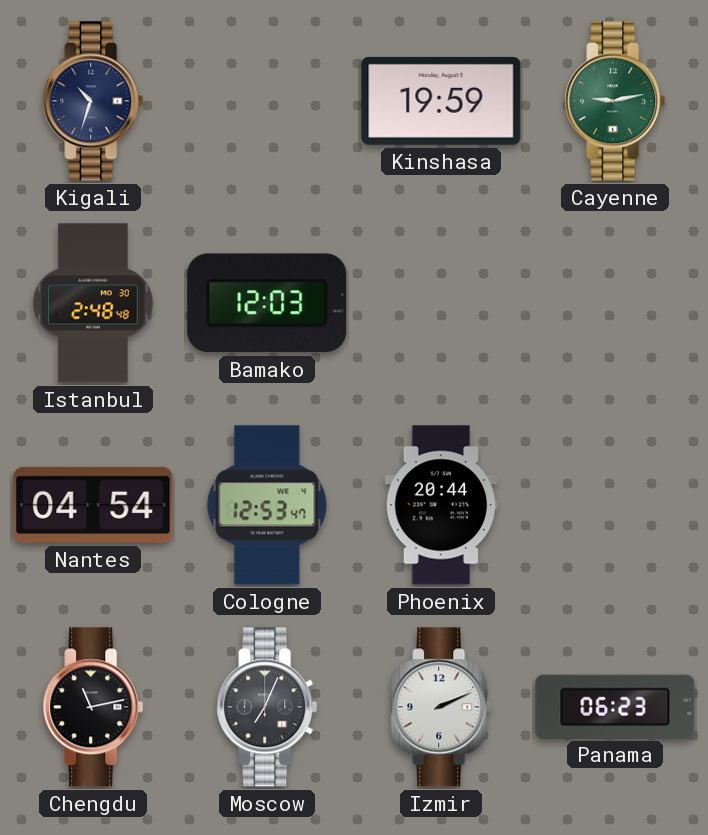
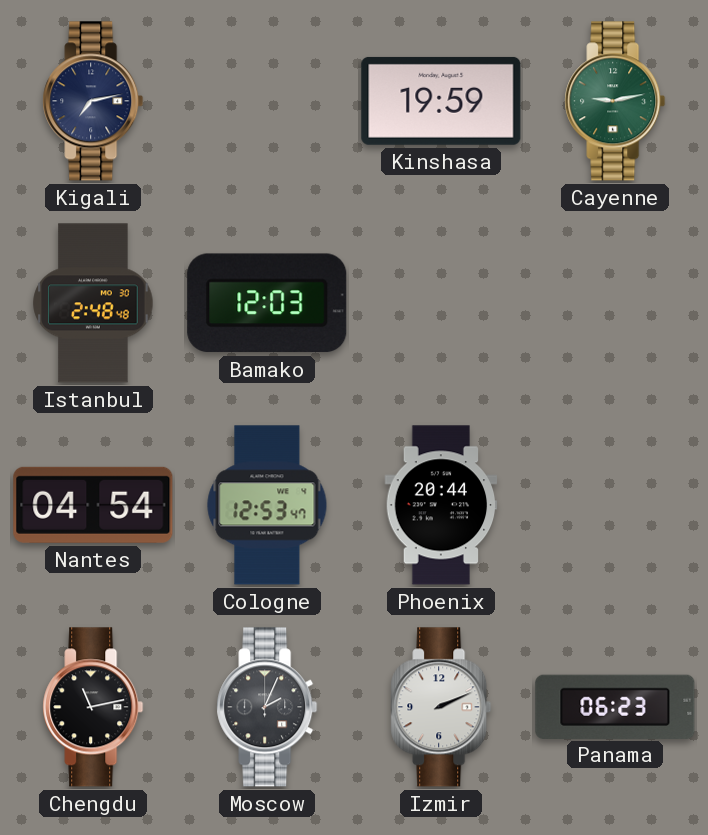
Kigali: 10:33 -> 7:13 (93, 101)
Moscow: 7:04 -> 2:04 (267, 707)
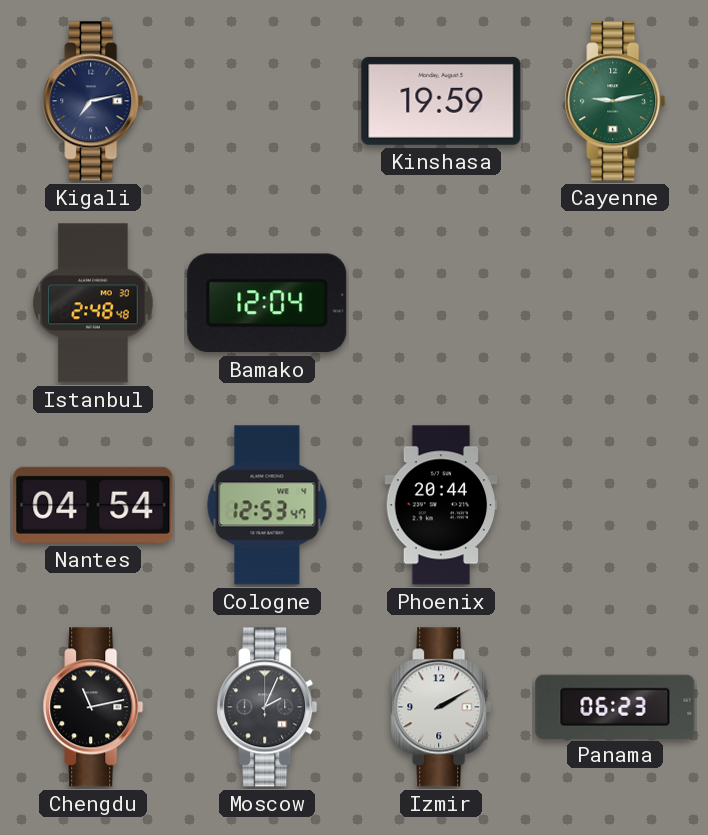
Bamako: 12:03 -> 12:04 (267, 303)
Izmir: 2:11 -> 2:10 (441, 707)
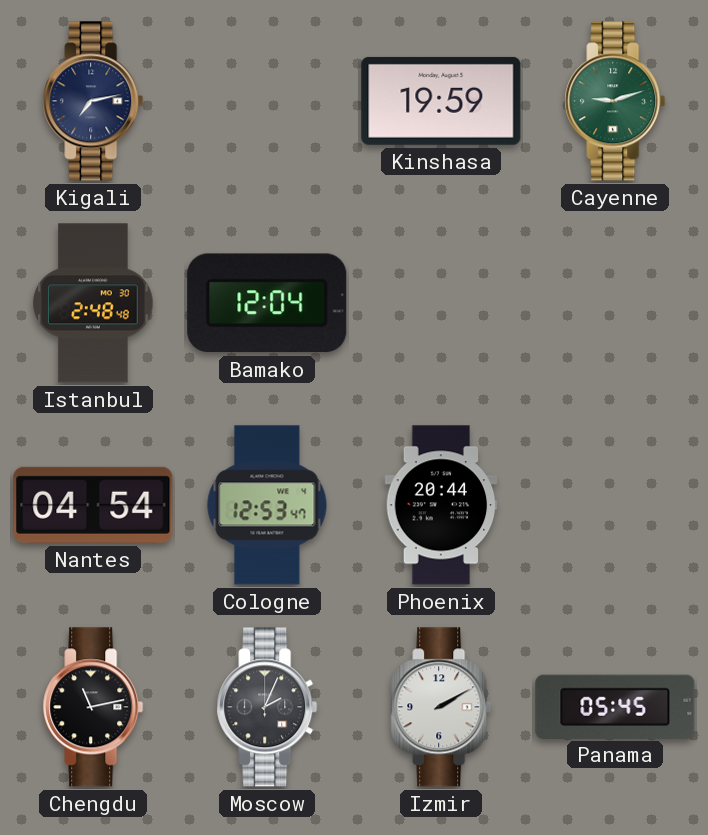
Cayenne: 9:13 -> 9:12 (615, 101)
Panama: 06:23 -> 05:45 (615, 706)
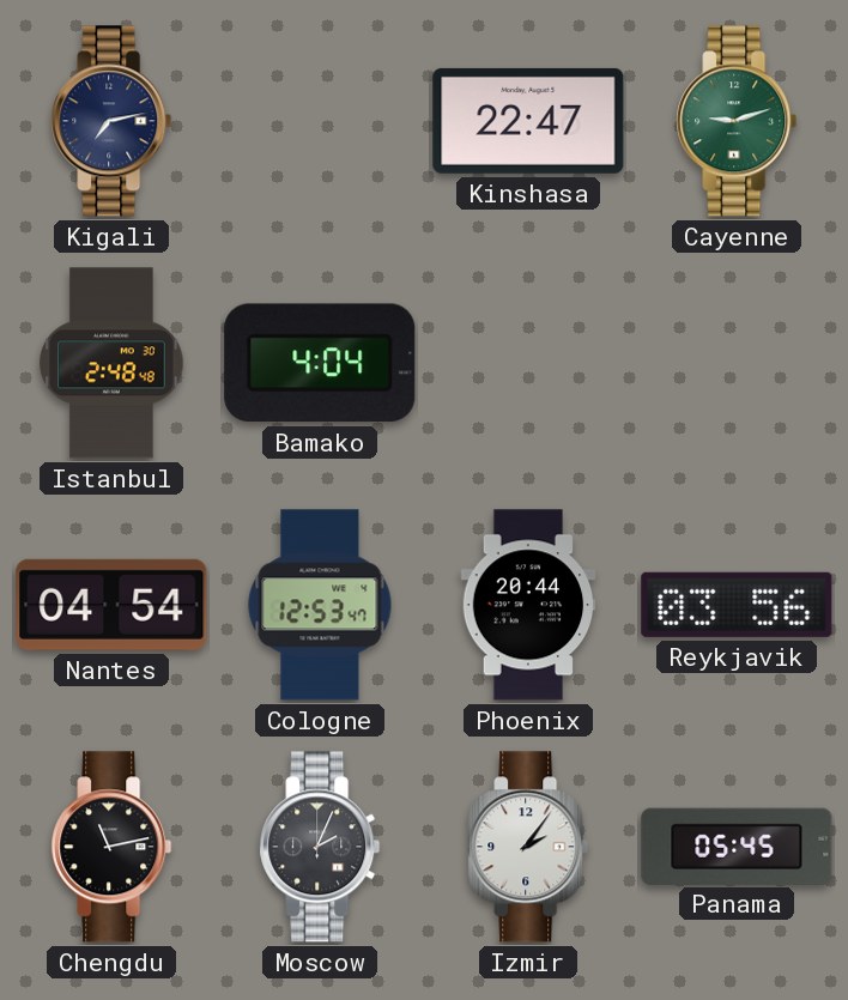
Kinshasa: 19:59 -> 22:47 (528, 121)
Bamako: 12:04 -> 4:04 (320, 363)
Reykjavik: none -> 03:56 (737, 605)
Izmir: 2:10 -> 2:06 (528, 847)
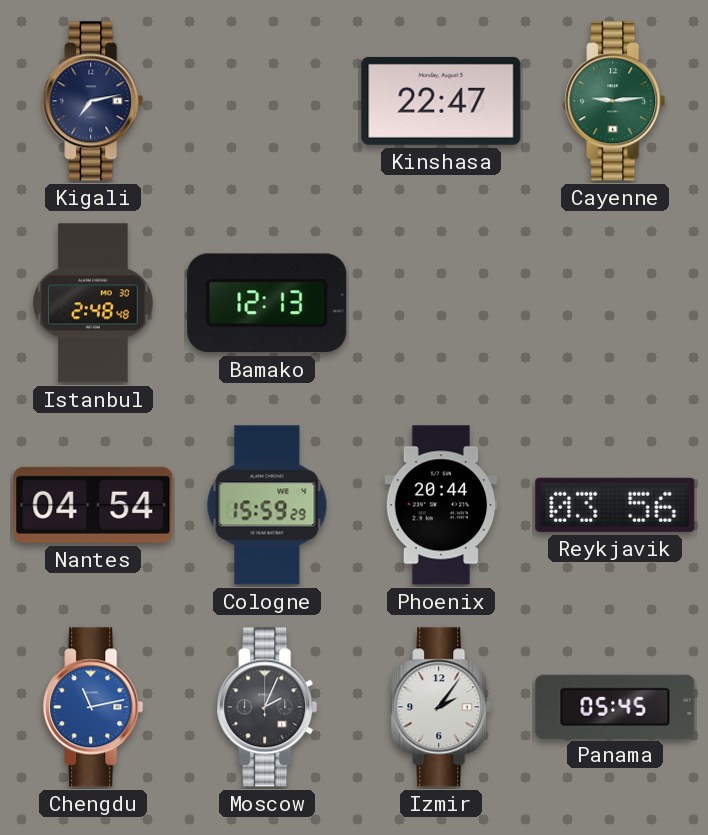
Cayenne: 9:12 -> 9:14 (615, 101)
Bamako: 4:04 -> 12:13 (267, 303)
Cologne: 12:53 -> 15:59 (267, 505)
Chengdu dial: black -> blue (93, 707)
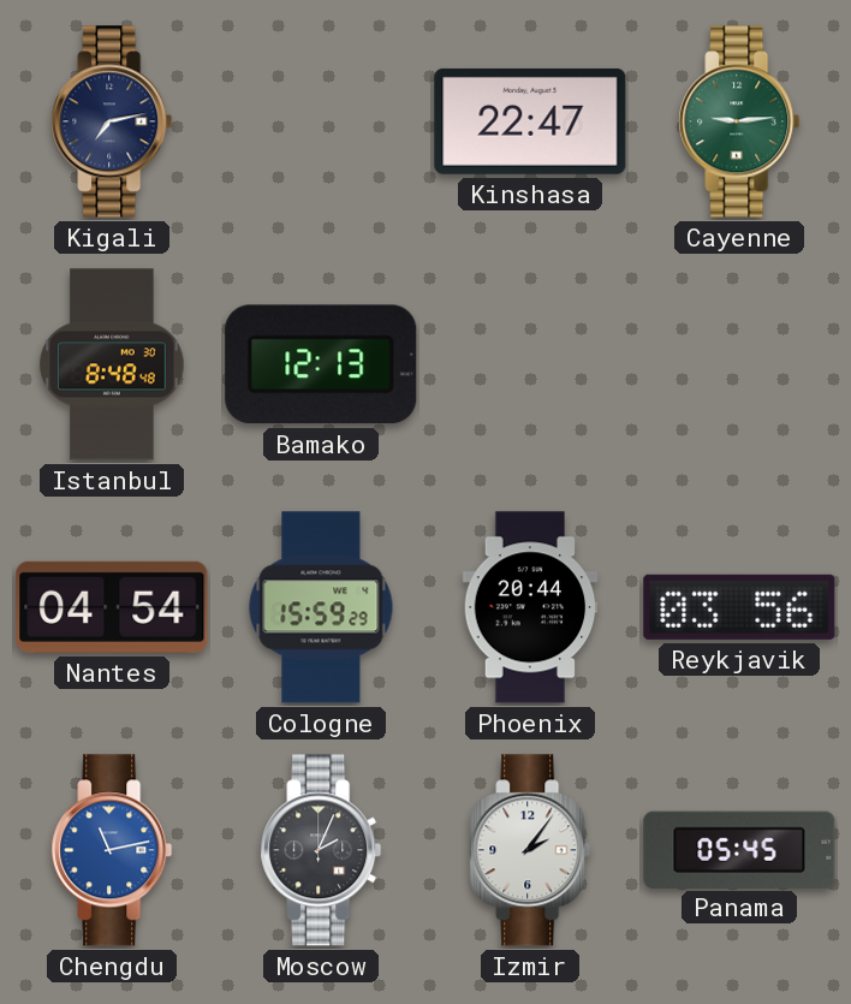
Istanbul: 2:48 -> 8:48 (112, 364)
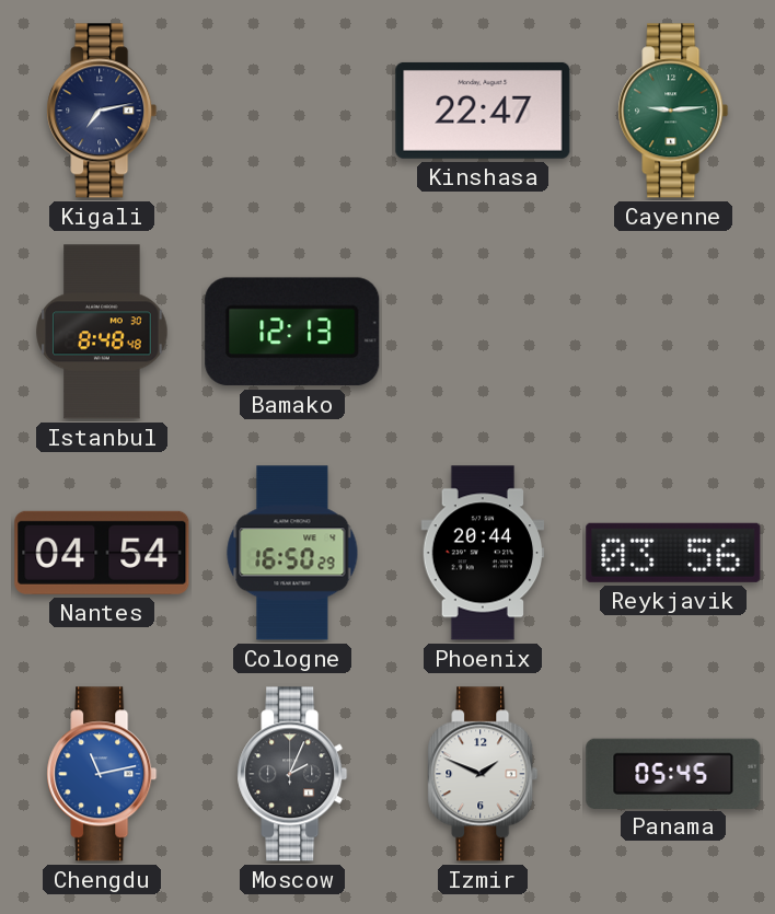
Cologne: 15:59 -> 16:50 (292, 553)
Izmir: 2:06 -> 1:49 (483, 774)
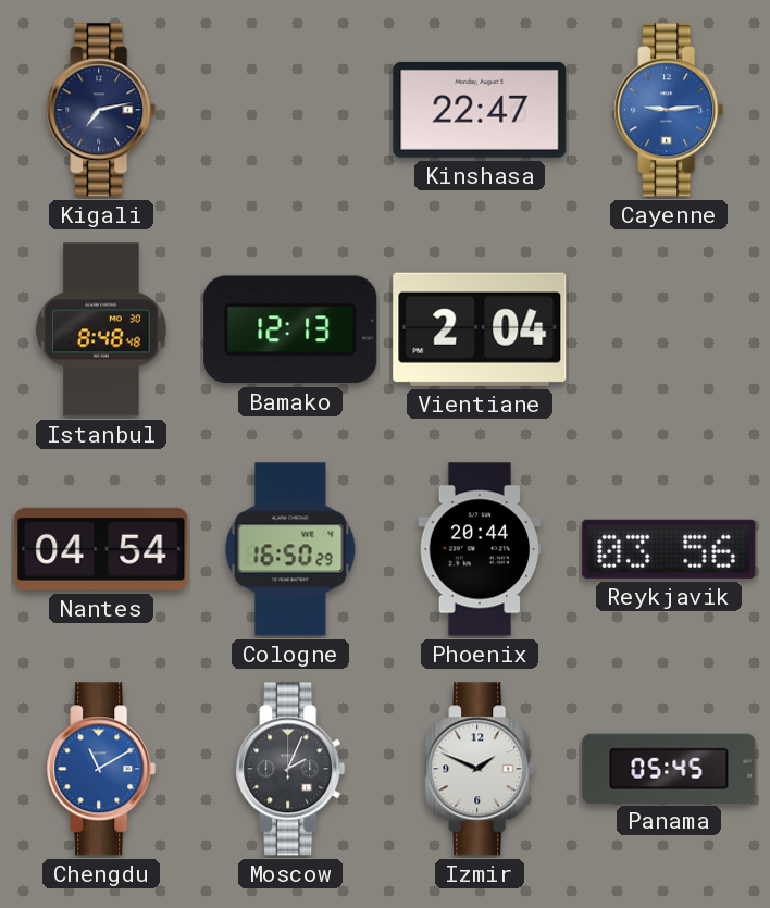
Cayenne dial: green -> blue (669, 110)
Vientiane: none -> 2:04 (480, 329)
Chengdu: 11:13 -> 11:10 (101, 769)
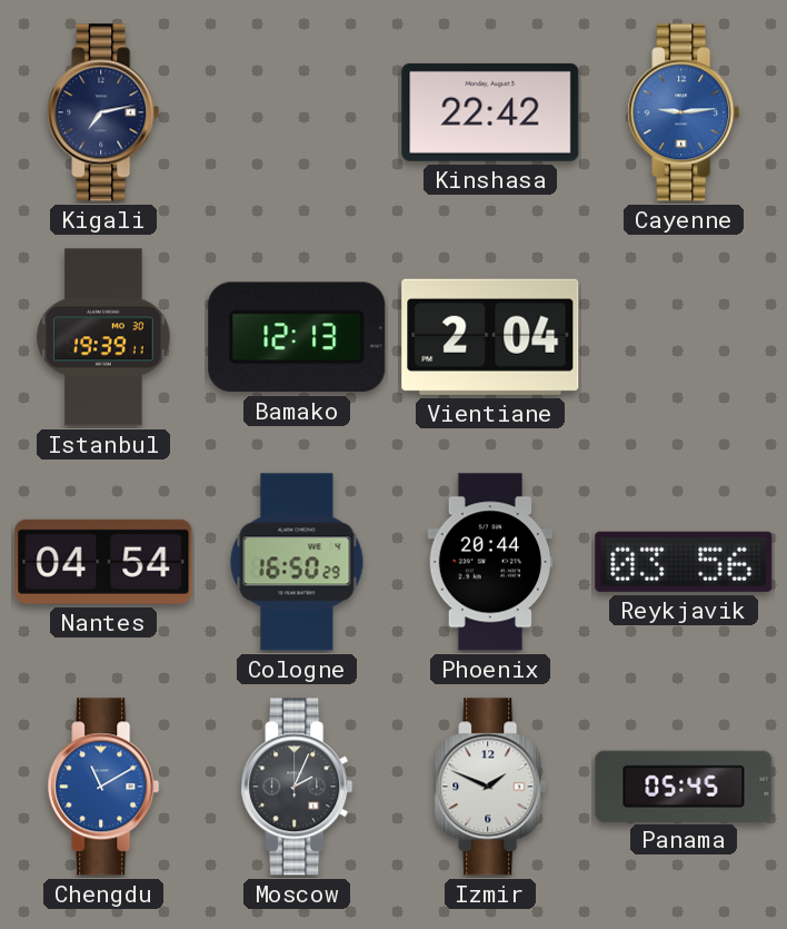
Kinshasa: 22:47 -> 22:42 (490, 112)
Istanbul: 8:48 -> 19:39 (103, 337)
